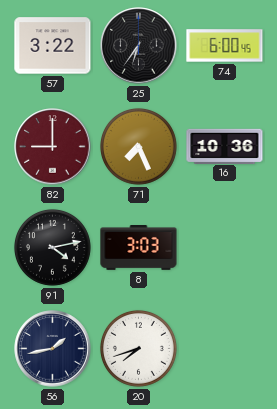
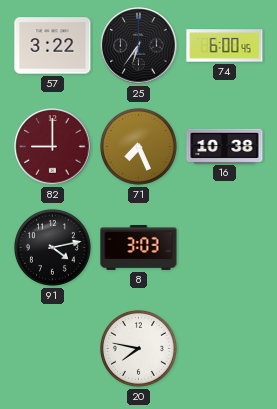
16: 10:36 -> 10:38 (225, 146)
56: 1:43 -> none (53, 349)
20: 7:42 -> 7:47 (138, 348)
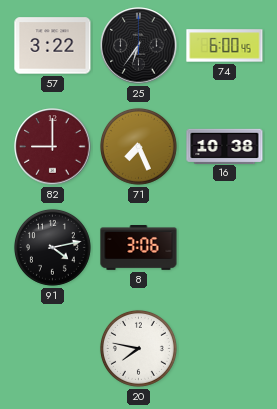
8: 3:03 -> 3:06 (139, 248)
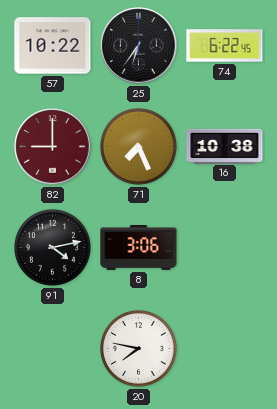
57: 3:22 -> 10:22 (53, 46)
74: 6:00 -> 6:22 (225, 46)
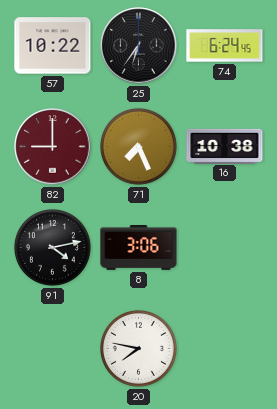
74: 6:22 -> 6:24 (225, 46)
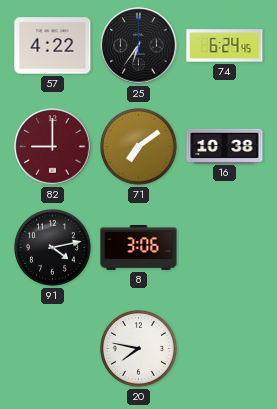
57: 10:22 -> 4:22 (53, 46)
71: 7:26 -> 7:09 (138, 146)
